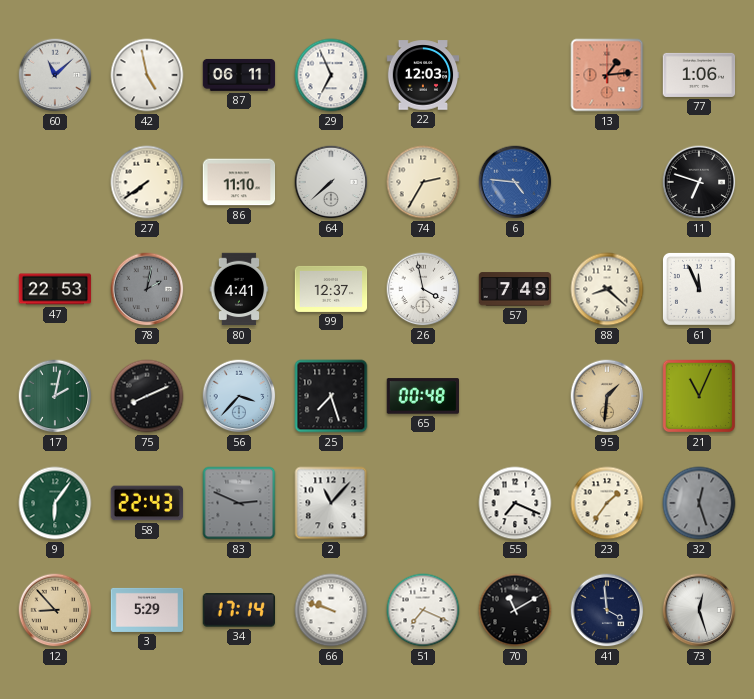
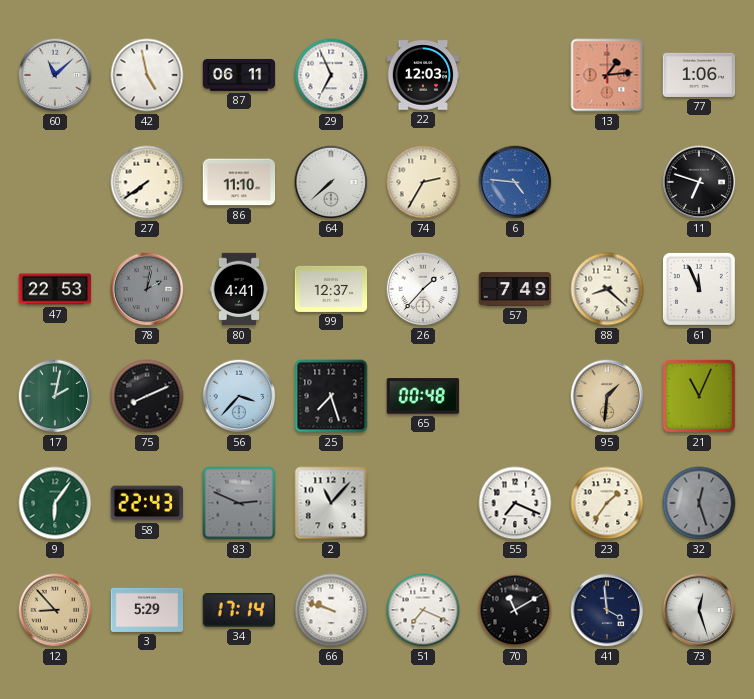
26: 3:58 -> 1:37 (423, 289)
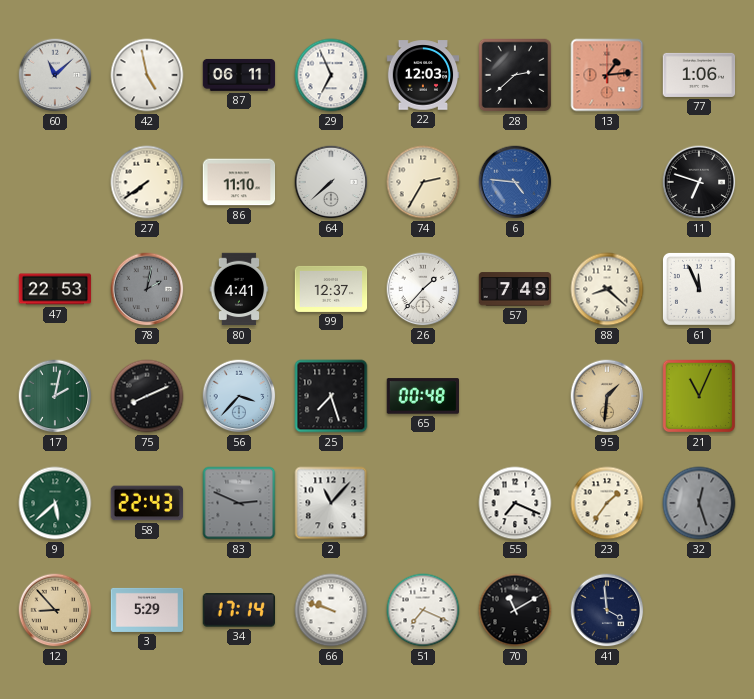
28: none -> 2:38 (515, 75)
9: 6:06 -> 5:38 (55, 503)
73: 12:27 -> none (699, 610)
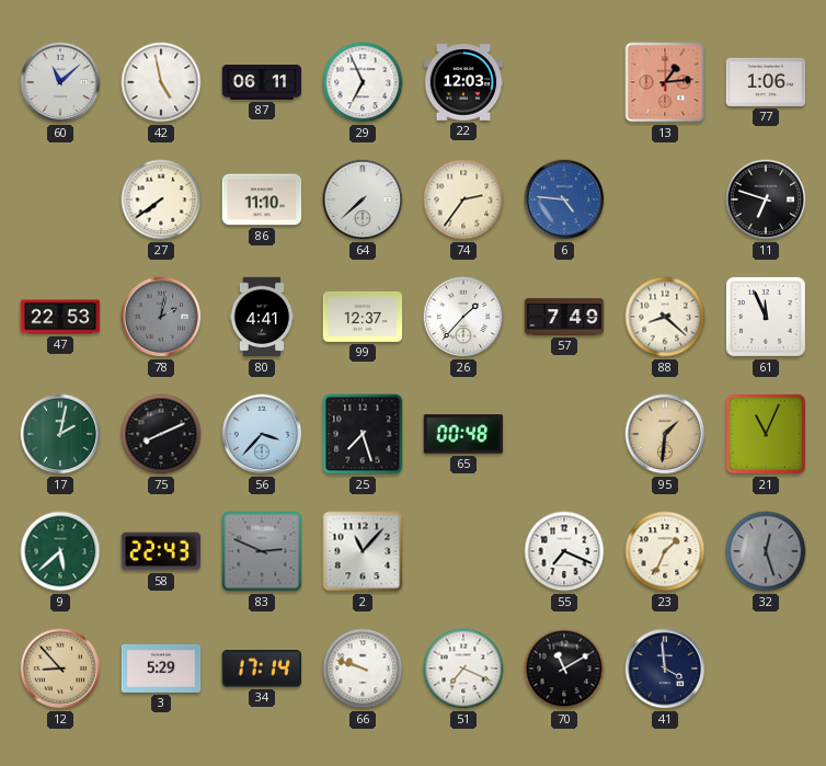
28: 2:38 -> none (515, 75)
74: 2:35 -> 2:36 (463, 199)
23: 1:36 -> 1:34 (665, 551)
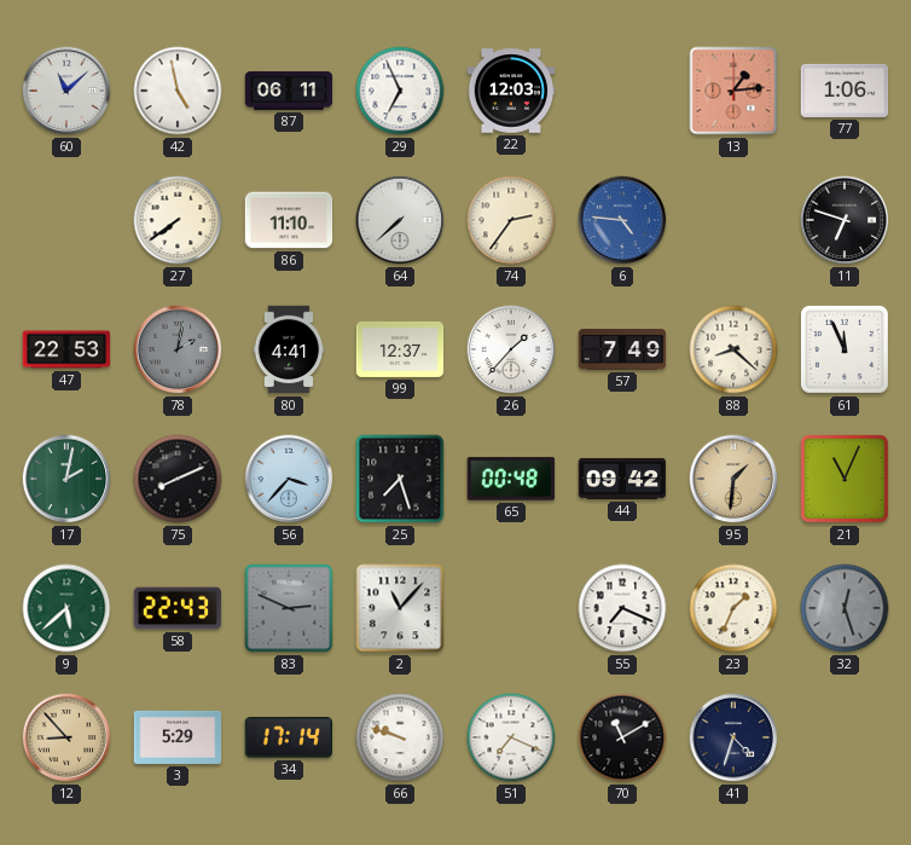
44: none -> 09:42 (622, 479)
41: 3:59 -> 4:33 (733, 737)
